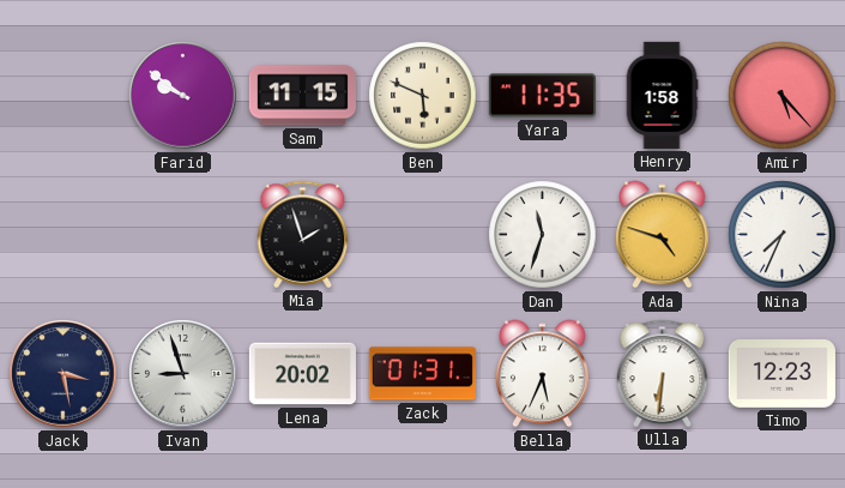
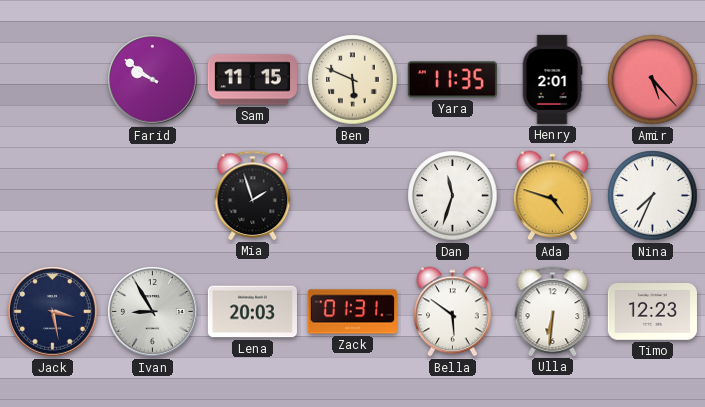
Henry: 1:58 -> 2:01 (552, 79)
Ivan: 8:57 -> 8:55 (153, 312)
Lena: 20:02 -> 20:03 (252, 312)
Bella: 5:34 -> 5:51 (453, 312)
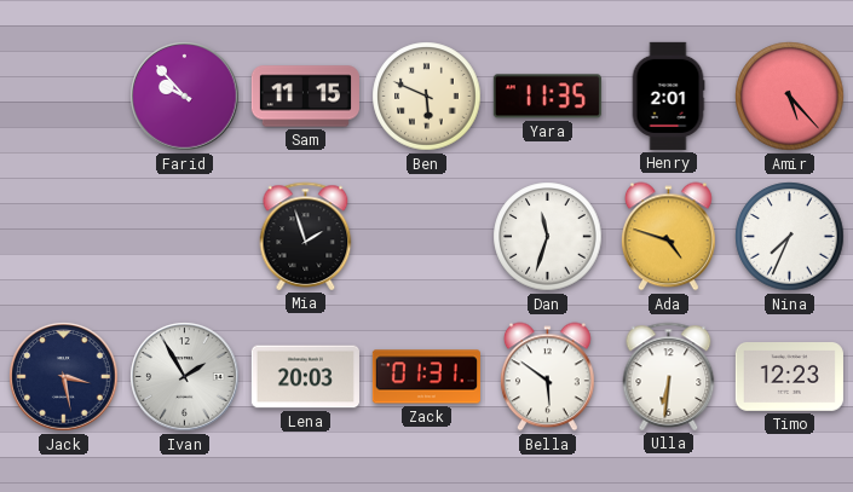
Farid: 9:51 -> 9:53 (185, 97)
Ivan: 8:55 -> 1:55 (185, 377)
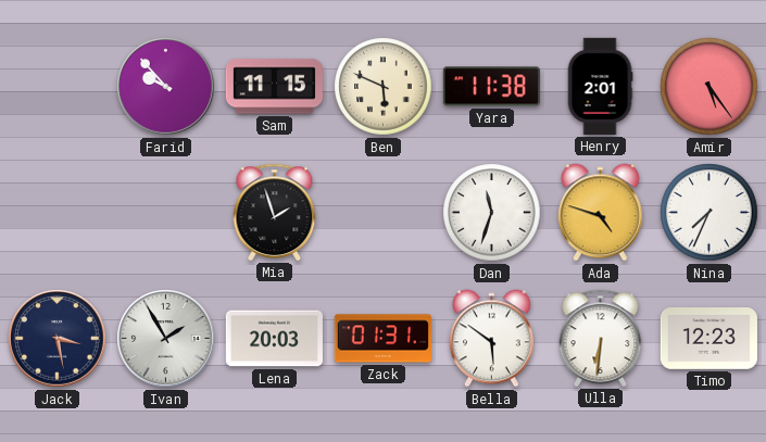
Yara: 11:35 -> 11:38 (491, 87)
Amir: 5:23 -> 5:24 (710, 87)
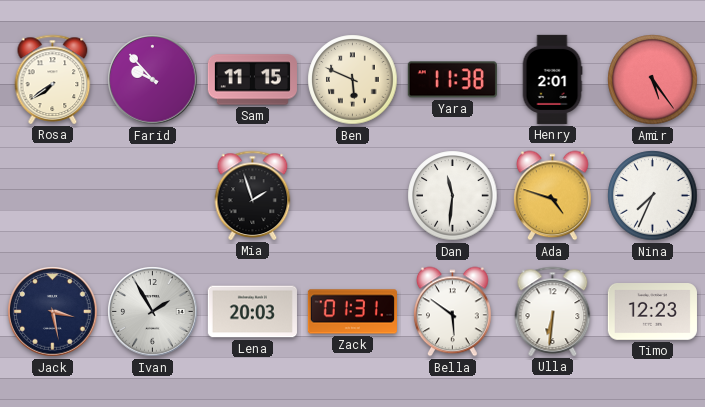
Rosa: none -> 7:39 (53, 79)
Dan: 11:33 -> 11:31 (453, 196)
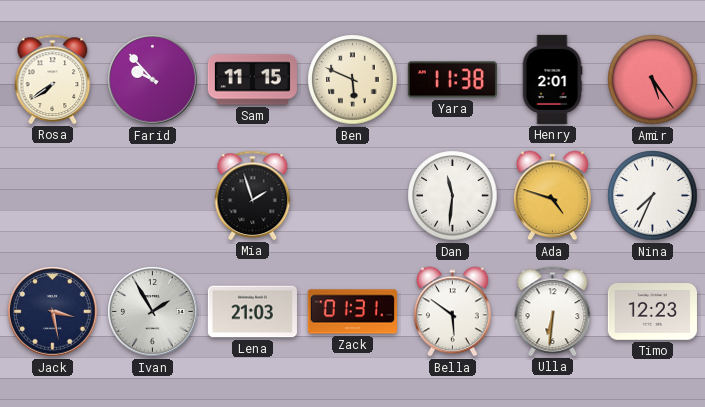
Lena: 20:03 -> 21:03 (252, 312)
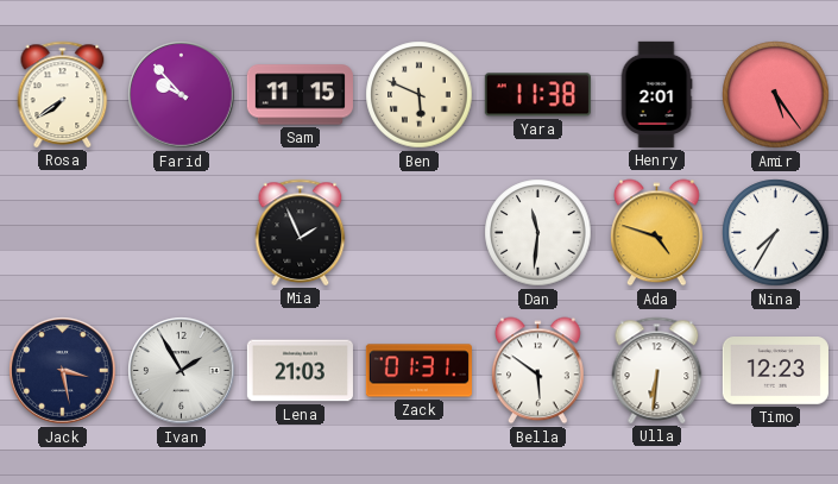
Mia: 1:57 -> 1:56 (301, 232)
Nina: 7:34 -> 7:35 (776, 233)
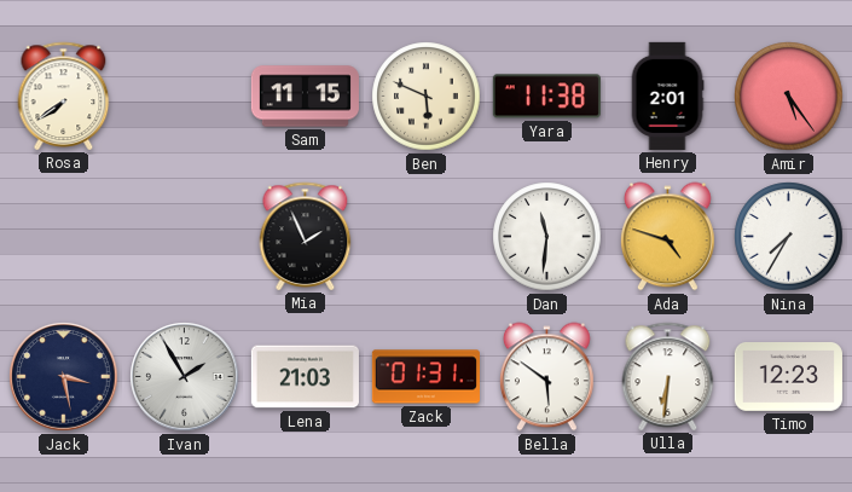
Farid: 9:53 -> none (182, 95)
